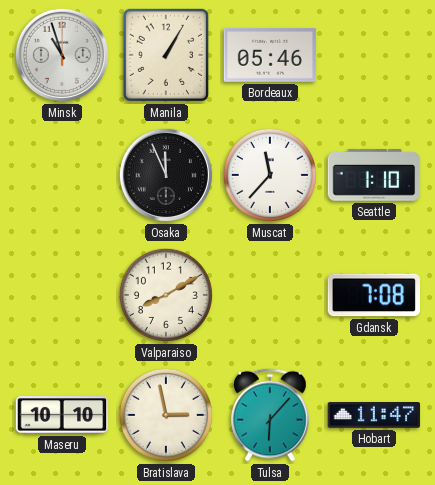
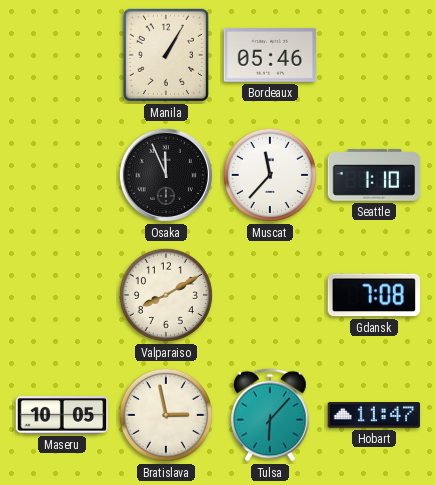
Minsk: 10:57 -> none (62, 55)
Maseru: 10:10 -> 10:05 (62, 415)
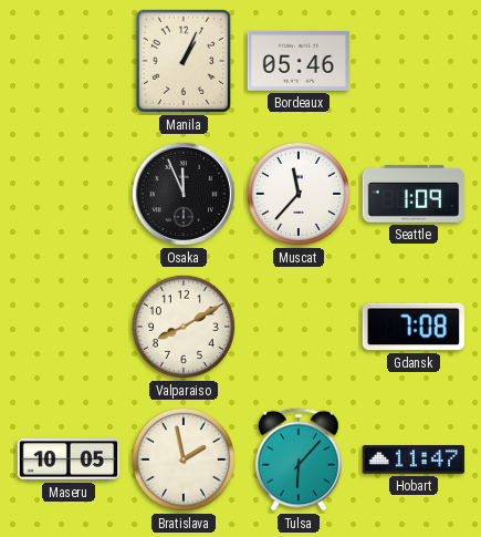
Manila: 1:05 -> 1:04 (184, 61)
Seattle: 1:10 -> 1:09 (414, 195)
Bratislava: 2:58 -> 1:58 (184, 459)
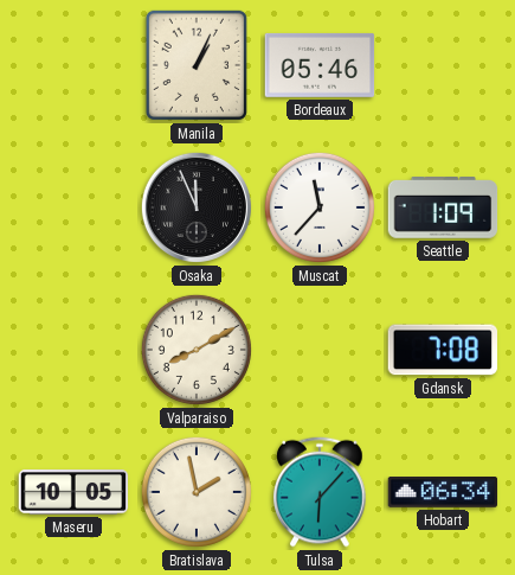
Hobart: 11:47 -> 06:34 (443, 492)
